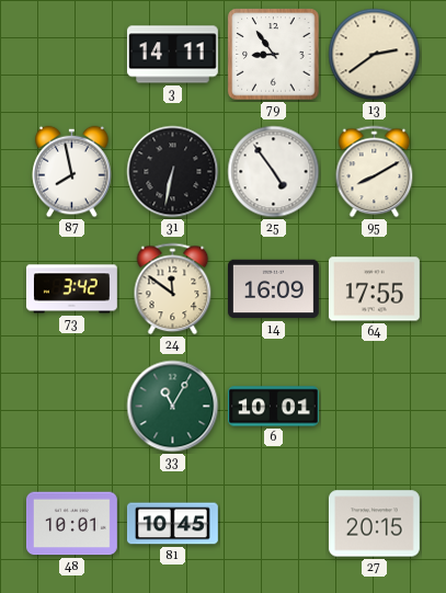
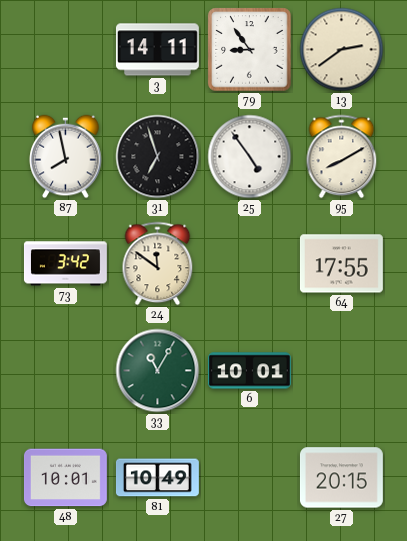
31: 6:32 -> 6:57 (158, 157)
14: 16:09 -> none (273, 289)
81: 10:45 -> 10:49 (157, 478)
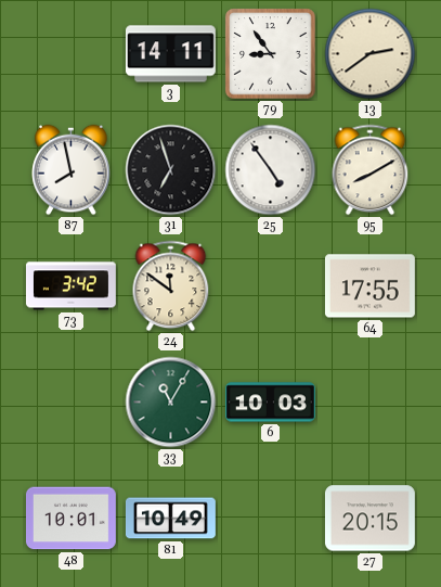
6: 10:01 -> 10:03 (270, 403)
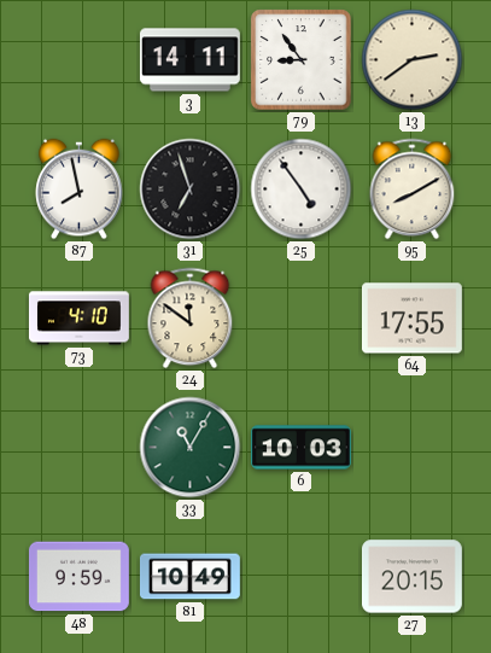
73: 3:42 -> 4:10 (78, 319)
48: 10:01 -> 9:59 (78, 577)
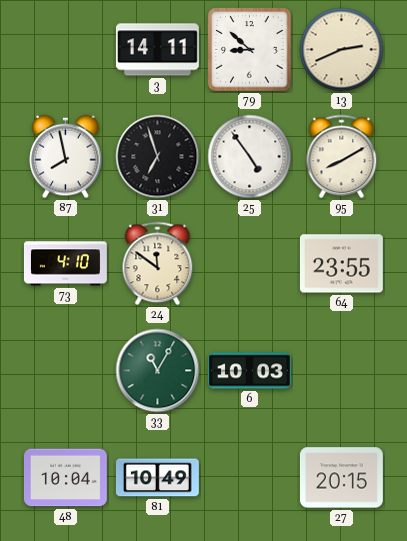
79: 8:54 -> 8:52 (250, 50)
13: 2:39 -> 2:41 (342, 50)
64: 17:55 -> 23:55 (341, 264)
48: 9:59 -> 10:04 (65, 478)
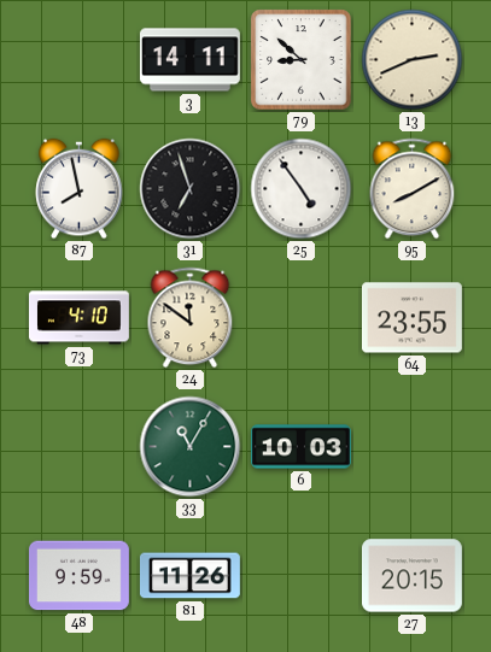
48: 10:04 -> 9:59 (78, 576)
81: 10:49 -> 11:26 (189, 576)
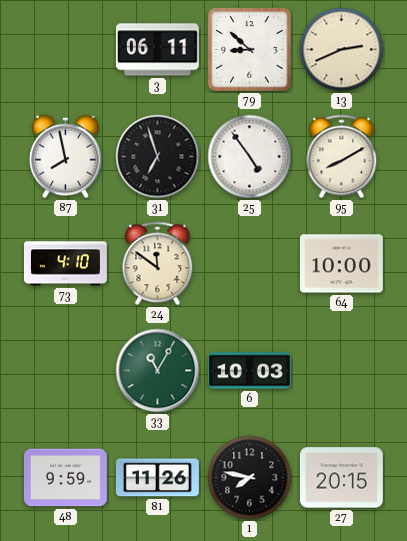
3: 14:11 -> 06:11 (157, 50)
64: 23:55 -> 10:00 (341, 264)
1: none -> 7:47 (250, 478)
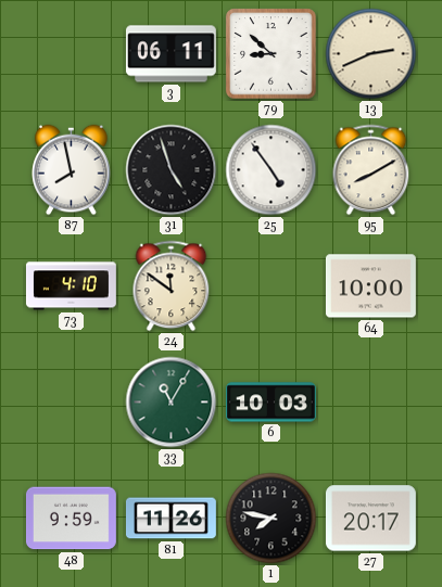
31: 6:57 -> 4:57 (172, 170)
27: 20:15 -> 20:17 (370, 519)
